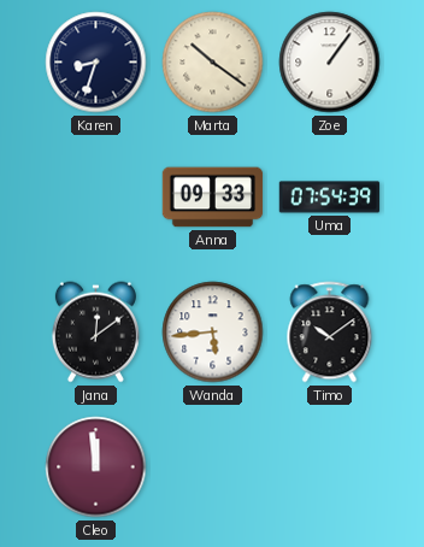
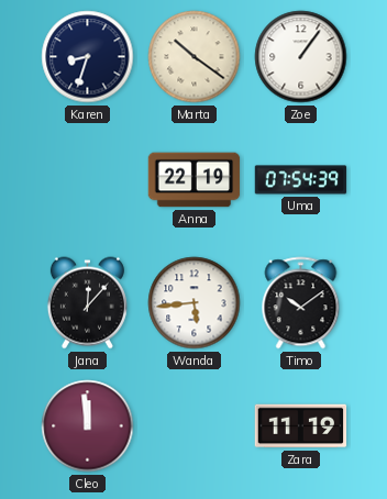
Anna: 09:33 -> 22:19 (195, 180)
Jana: 12:09 -> 12:07 (87, 303)
Zara: none -> 11:19 (301, 426)
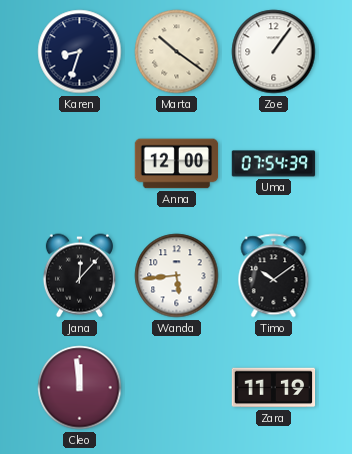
Anna: 22:19 -> 12:00 (177, 164)
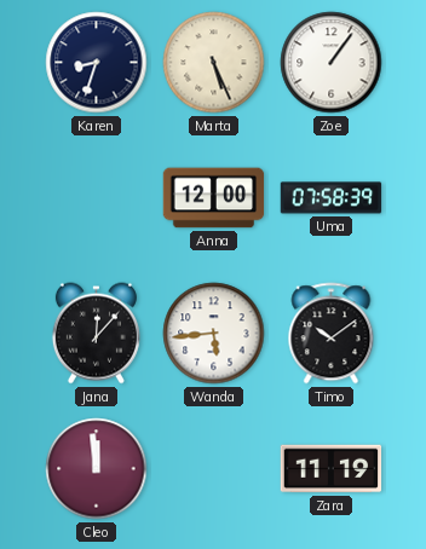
Marta: 10:21 -> 5:26 (214, 63)
Uma: 07:54 -> 07:58 (332, 198)
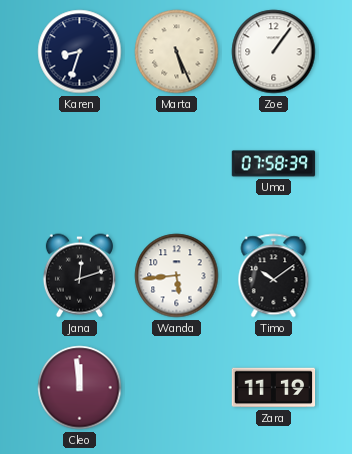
Anna: 12:00 -> none (214, 198)
Jana: 12:07 -> 12:12 (79, 276)
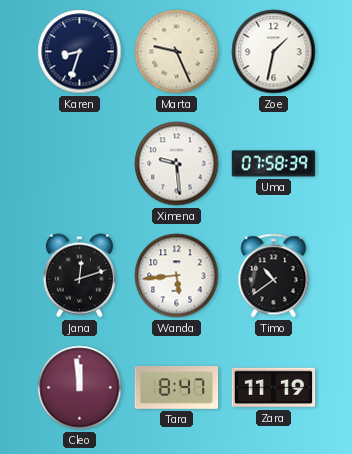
Marta: 5:26 -> 9:26 (177, 52)
Zoe: 1:06 -> 1:32 (274, 52)
Ximena: none -> 9:29 (177, 164)
Timo: 10:09 -> 10:39 (274, 276)
Tara: none -> 8:47 (177, 388)
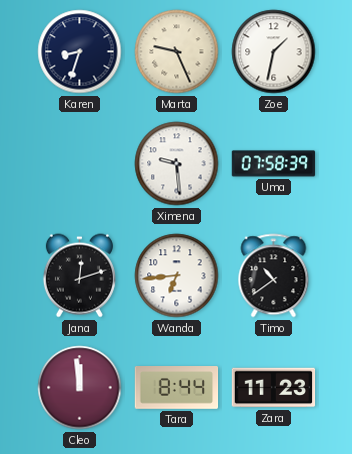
Wanda: 5:44 -> 6:44 (177, 276)
Tara: 8:47 -> 8:44 (177, 388)
Zara: 11:19 -> 11:23 (274, 388)
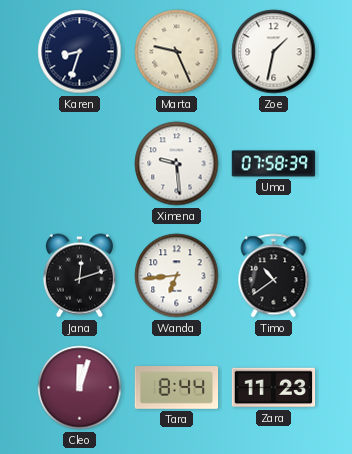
Cleo: 11:59 -> 12:03 (80, 388)
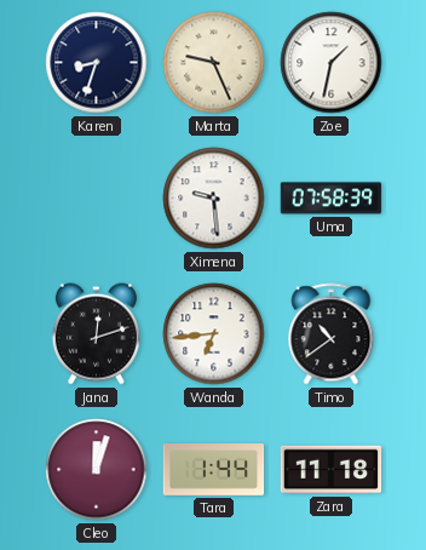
Tara: 8:44 -> 1:44 (214, 470)
Zara: 11:23 -> 11:18 (332, 470)
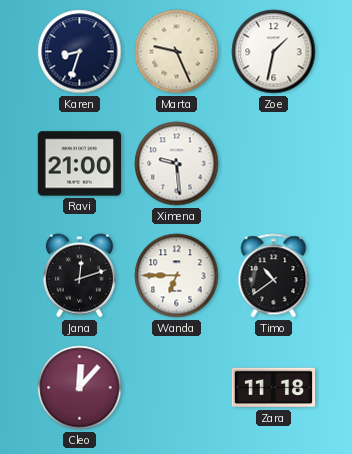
Ravi: none -> 21:00 (80, 164)
Uma: 07:58 -> none (332, 199)
Wanda: 6:44 -> 6:45 (177, 276)
Cleo: 12:03 -> 12:07 (80, 388)
Tara: 1:44 -> none (214, 470)
